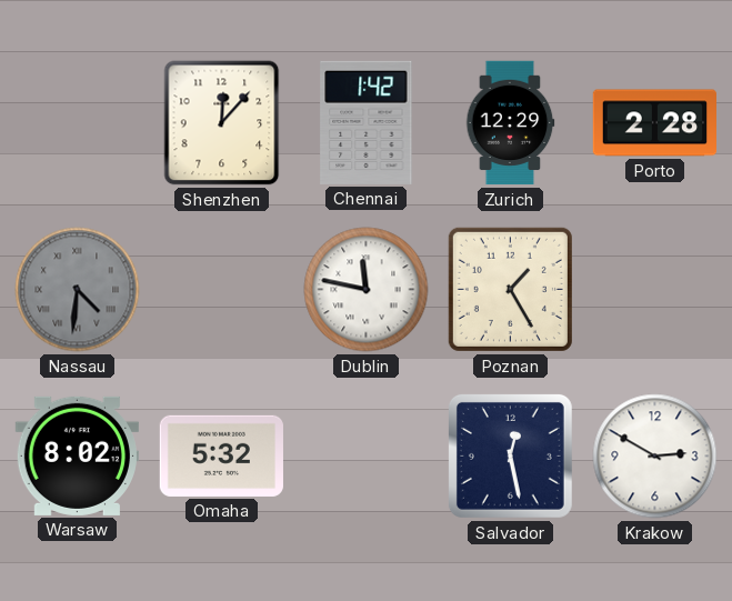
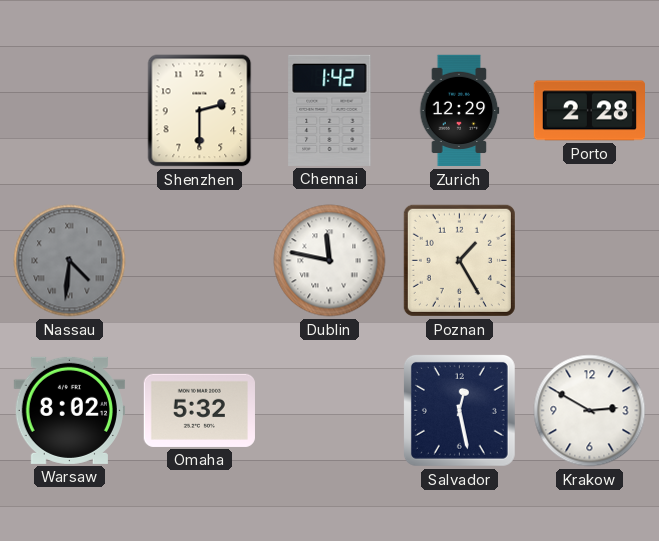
Shenzhen: 12:07 -> 2:30 (200, 111)
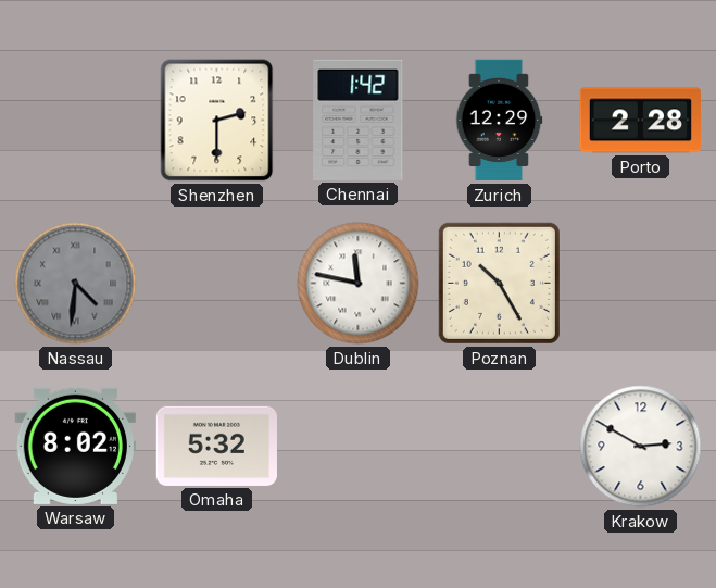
Poznan: 1:25 -> 10:25 (499, 283)
Salvador: 12:28 -> none (459, 410)
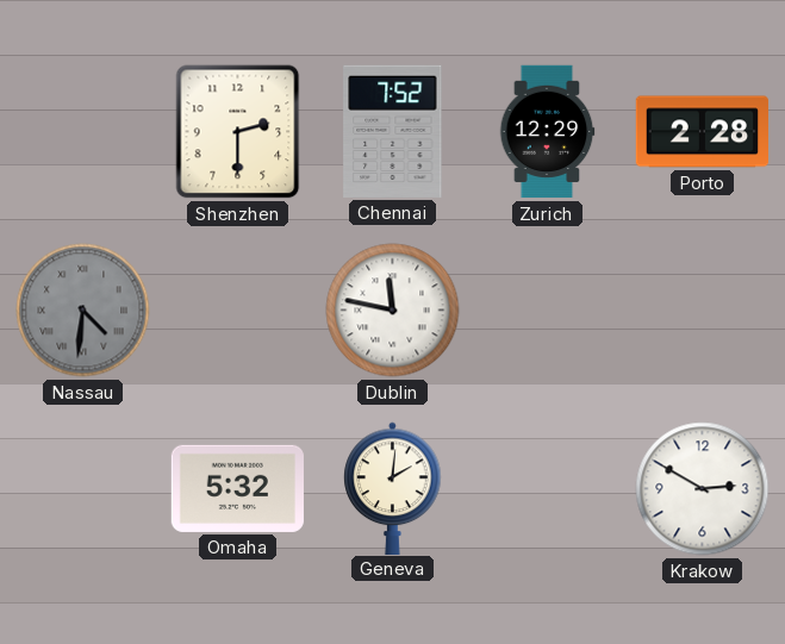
Chennai: 1:42 -> 7:52 (393, 131)
Poznan: 10:25 -> none (499, 283)
Warsaw: 8:02 -> none (75, 446)
Geneva: none -> 2:01 (393, 488)
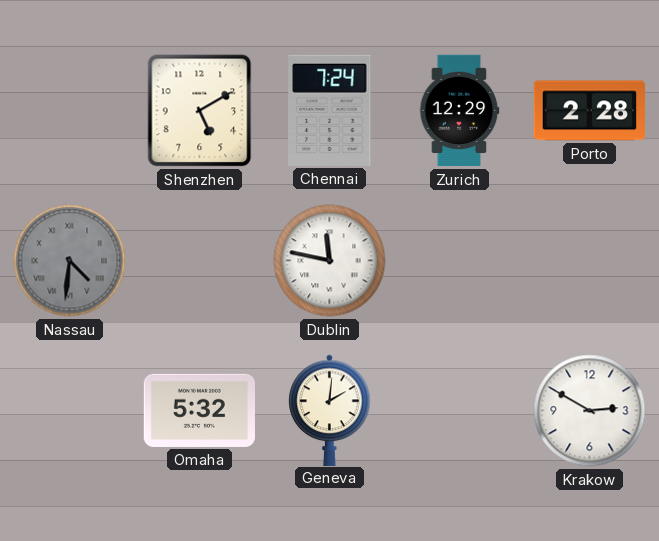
Shenzhen: 2:30 -> 5:10 (200, 111)
Chennai: 7:52 -> 7:24 (330, 110)
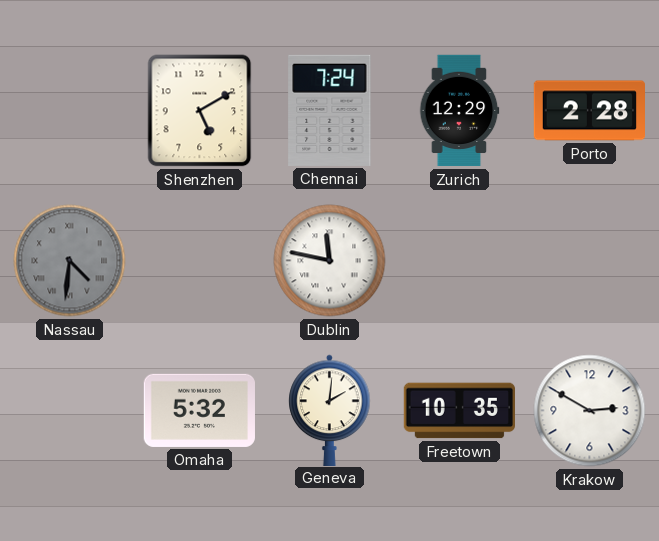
Freetown: none -> 10:35 (459, 411)
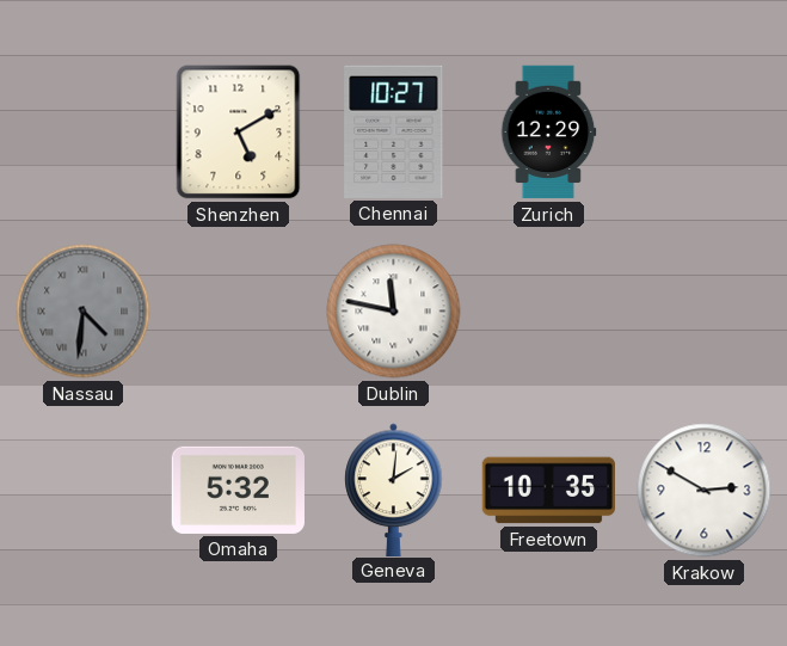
Chennai: 7:24 -> 10:27 (394, 131)
Porto: 2:28 -> none (589, 111)
